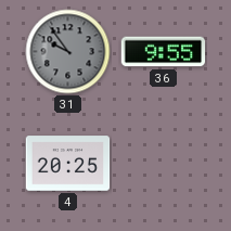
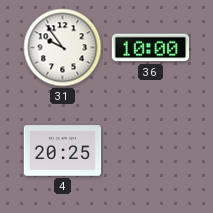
31 dial: grey -> white (63, 48)
36: 9:55 -> 10:00 (151, 48)
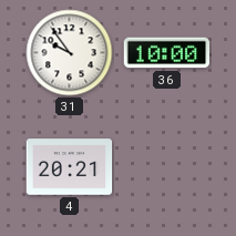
4: 20:25 -> 20:21 (70, 167)
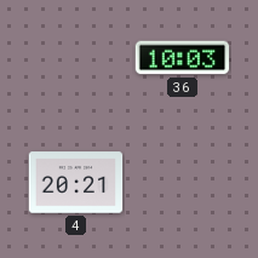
31: 9:54 -> none (70, 53)
36: 10:00 -> 10:03 (183, 58)
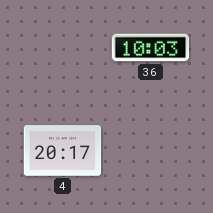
4: 20:21 -> 20:17 (63, 151)
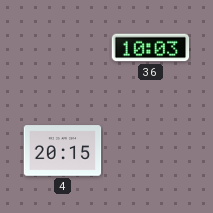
4: 20:17 -> 20:15 (63, 151)
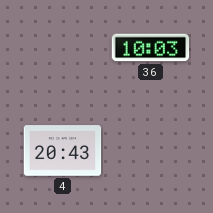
4: 20:15 -> 20:43 (63, 151)
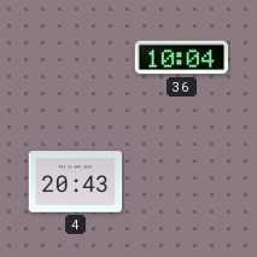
36: 10:03 -> 10:04 (182, 58)
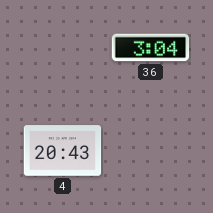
36: 10:04 -> 3:04 (151, 48)
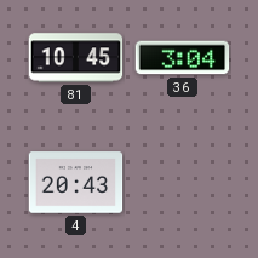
81: none -> 10:45 (76, 58)
